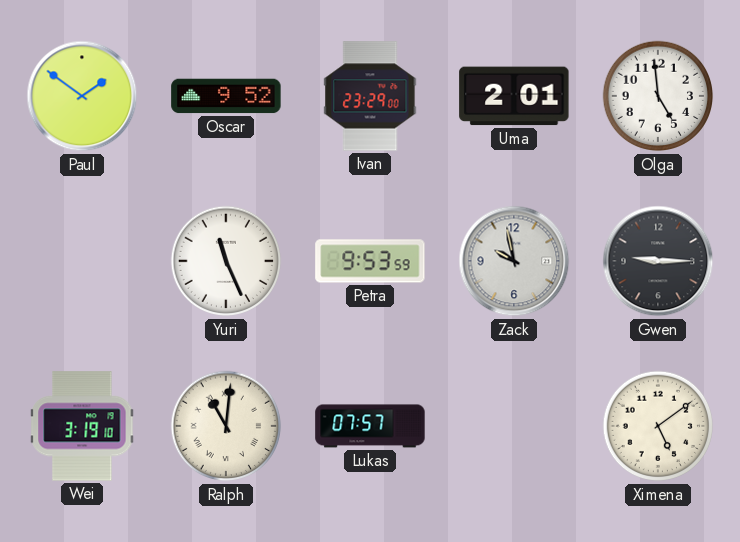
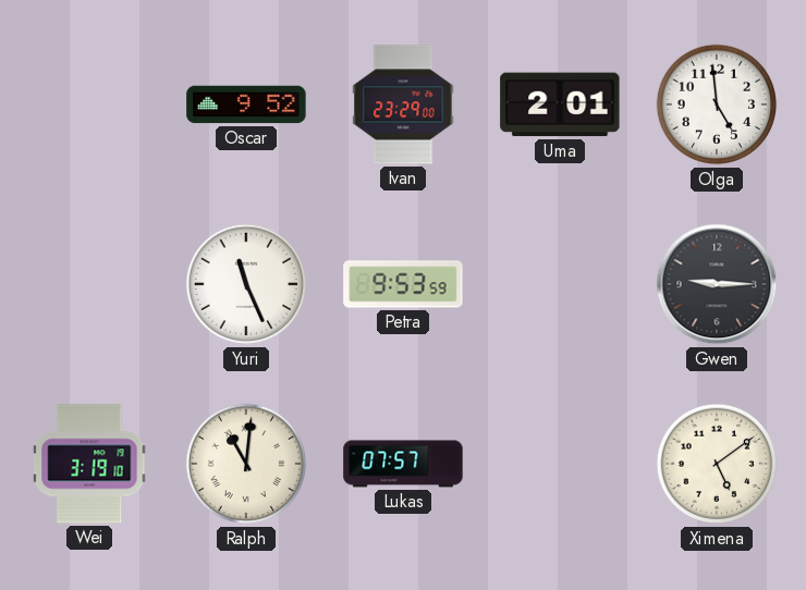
Paul: 1:51 -> none (82, 96)
Zack: 9:58 -> none (514, 261)
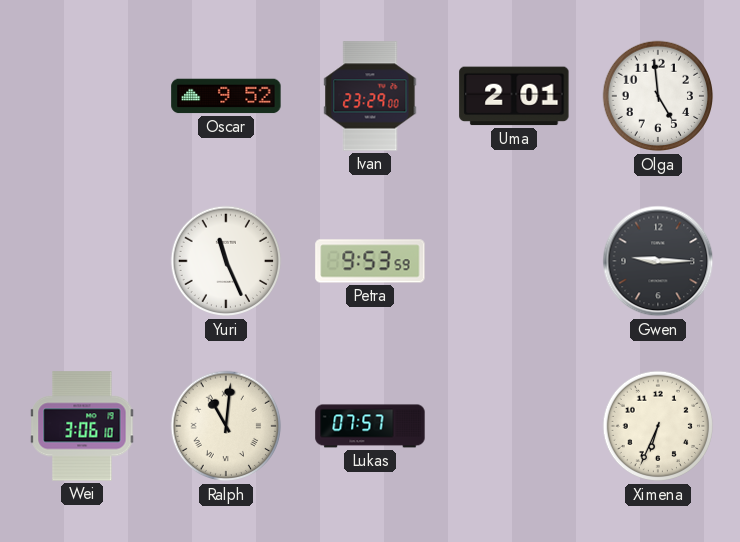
Wei: 3:19 -> 3:06 (82, 426)
Ximena: 5:09 -> 6:34 (658, 426)
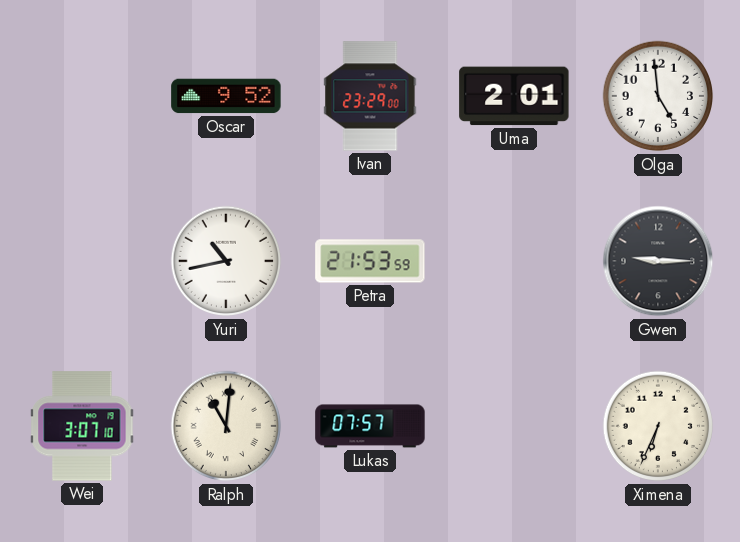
Yuri: 11:26 -> 10:43 (226, 261)
Petra: 9:53 -> 21:53 (370, 261)
Wei: 3:06 -> 3:07 (82, 426)
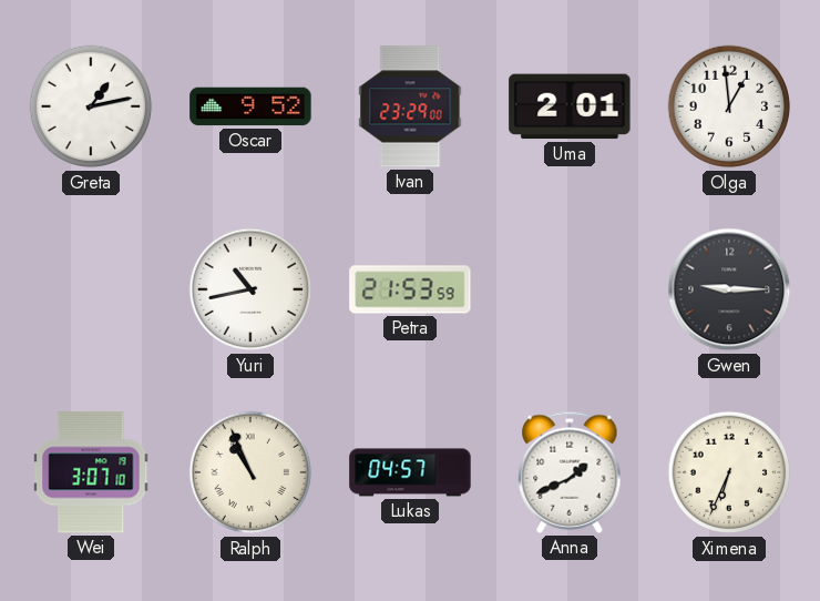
Greta: none -> 1:13 (91, 106)
Olga: 4:59 -> 12:59 (729, 106)
Ralph: 11:01 -> 10:56 (250, 472)
Lukas: 07:57 -> 04:57 (410, 472)
Anna: none -> 1:41 (570, 472)
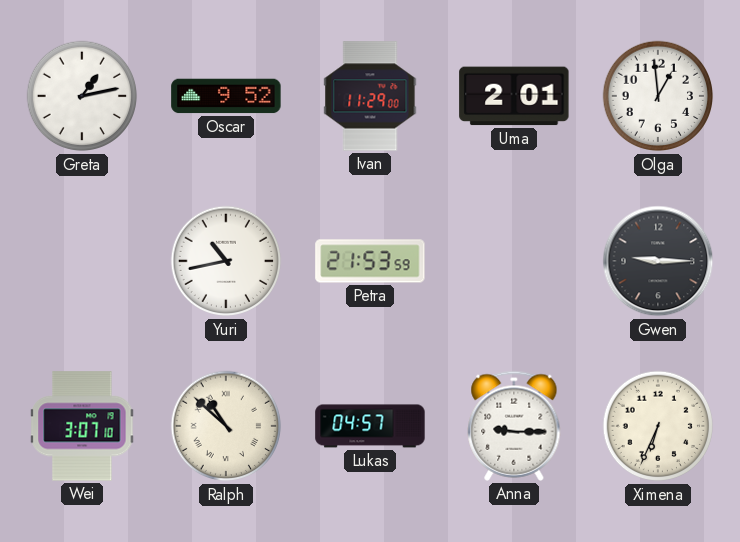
Ivan: 23:29 -> 11:29 (370, 96)
Ralph: 10:56 -> 10:52 (226, 426)
Anna: 1:41 -> 9:15 (514, 426)
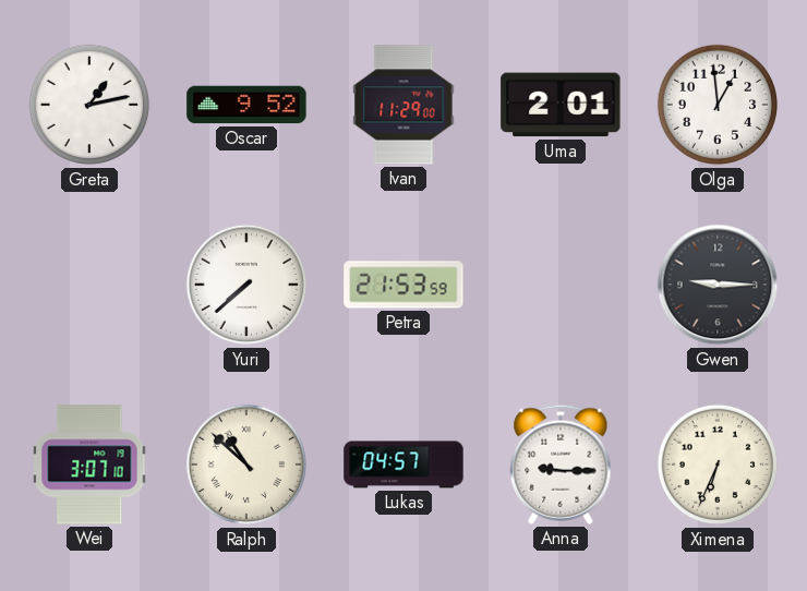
Yuri: 10:43 -> 7:38 (246, 285)
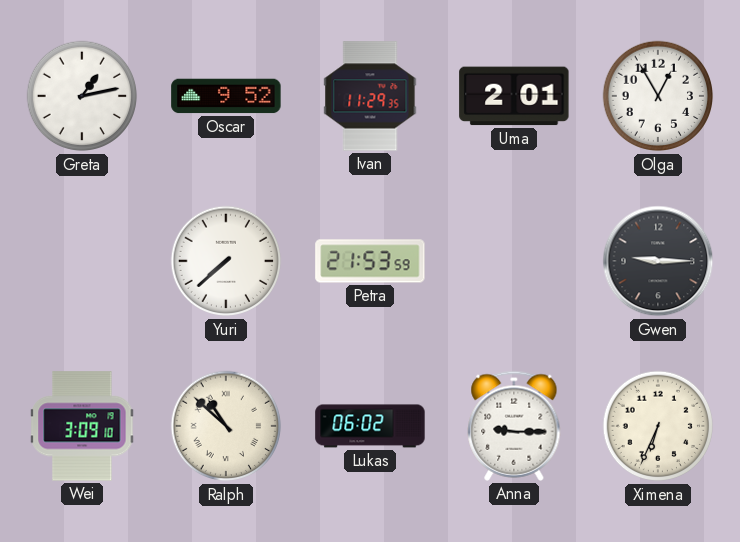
Ivan: 11:29:00 -> 11:29:35 (370, 96)
Olga: 12:59 -> 12:55 (658, 96)
Wei: 3:07 -> 3:09 (82, 426)
Lukas: 04:57 -> 06:02 (370, 426)
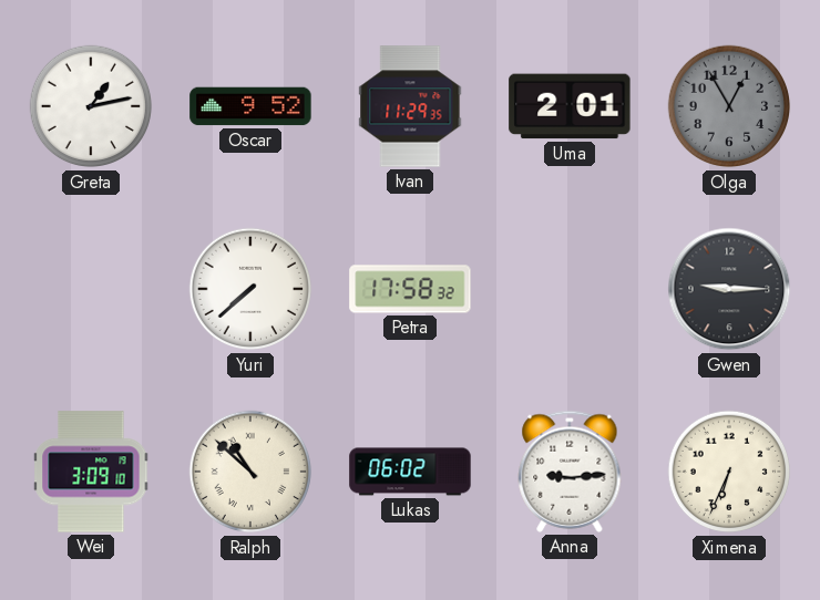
Olga dial: white -> grey (729, 106)
Petra: 21:53 -> 17:58 (410, 289)
Anna: 9:15 -> 9:14 (570, 472)
